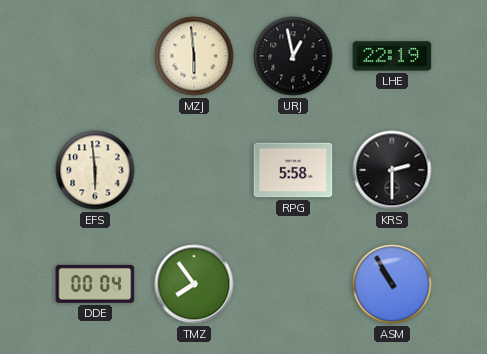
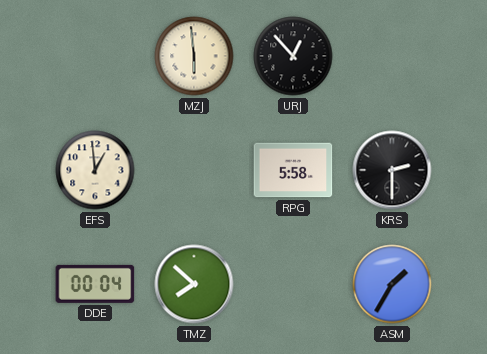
URJ: 12:58 -> 12:53 (293, 56)
LHE: 22:19 -> none (392, 56)
EFS: 5:59 -> 12:59 (95, 170)
TMZ: 7:54 -> 7:52 (194, 284)
ASM: 10:55 -> 1:35 (392, 284)
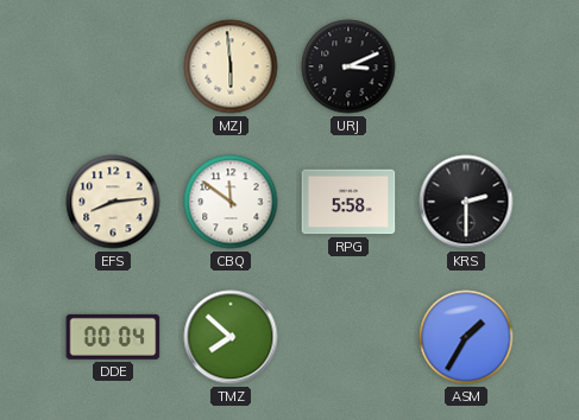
URJ: 12:53 -> 3:11 (348, 66)
EFS: 12:59 -> 8:14 (113, 202)
CBQ: none -> 11:51 (231, 202)
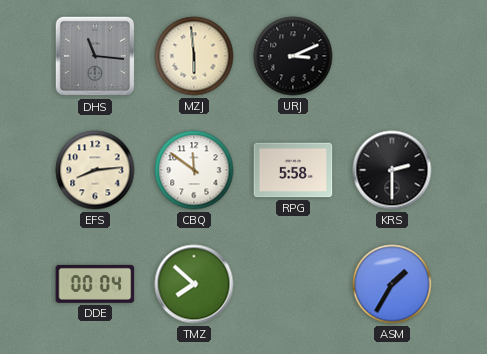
DHS: none -> 11:16 (95, 56)
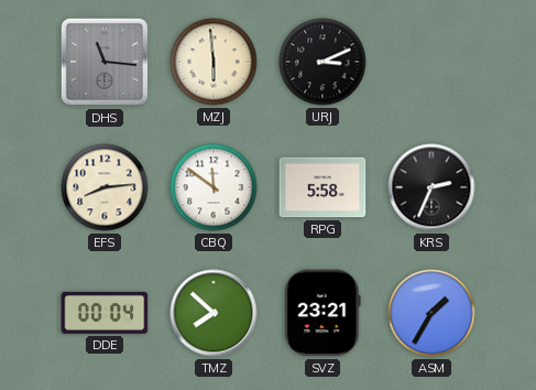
KRS: 2:30 -> 2:34 (431, 187)
SVZ: none -> 23:21 (322, 313)
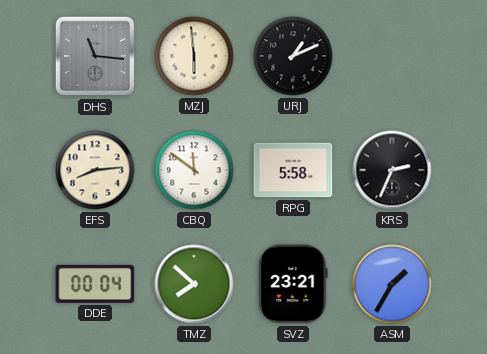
URJ: 3:11 -> 1:11 (293, 56)
